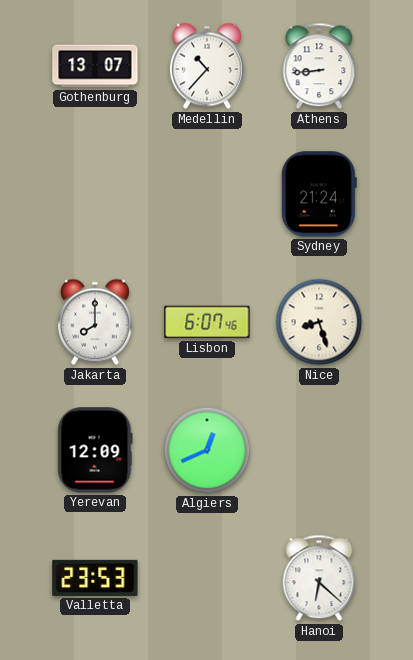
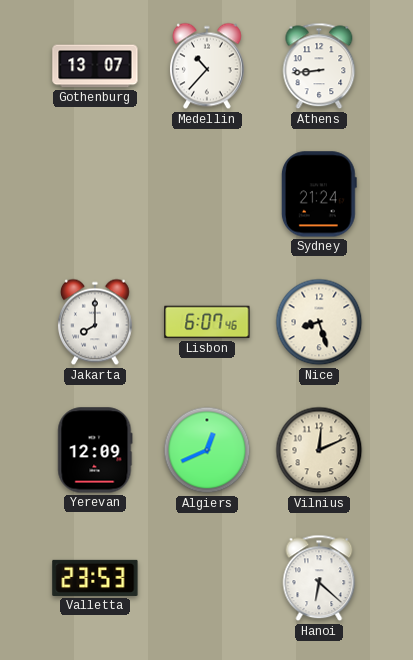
Vilnius: none -> 12:11 (319, 450)
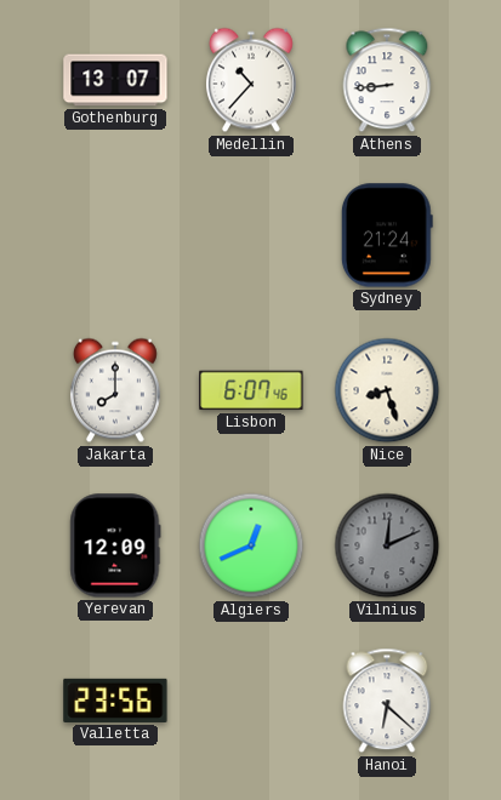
Vilnius dial: cream -> grey (387, 545)
Valletta: 23:53 -> 23:56 (115, 701)
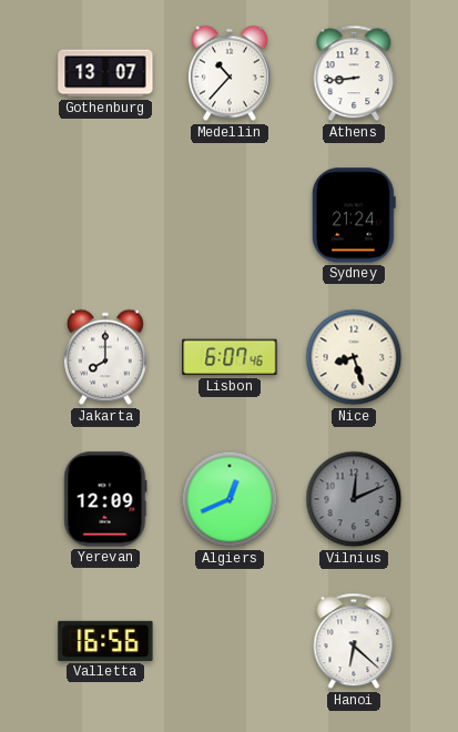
Valletta: 23:56 -> 16:56 (105, 641)
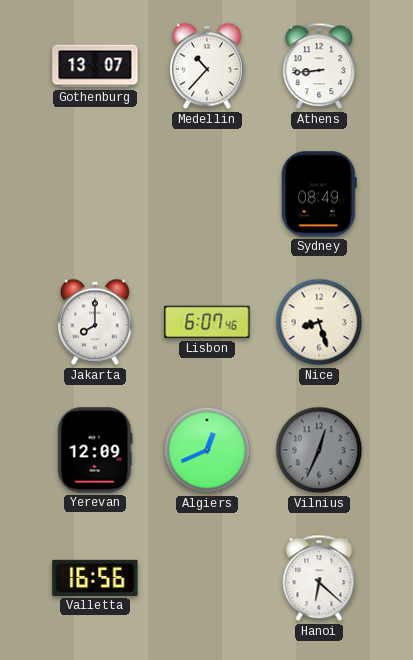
Sydney: 21:24 -> 08:49 (319, 194)
Vilnius: 12:11 -> 12:34 (319, 450)
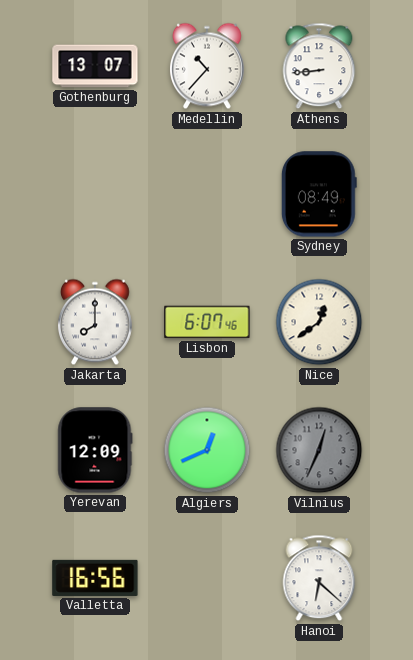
Nice: 8:27 -> 12:39 (319, 322)
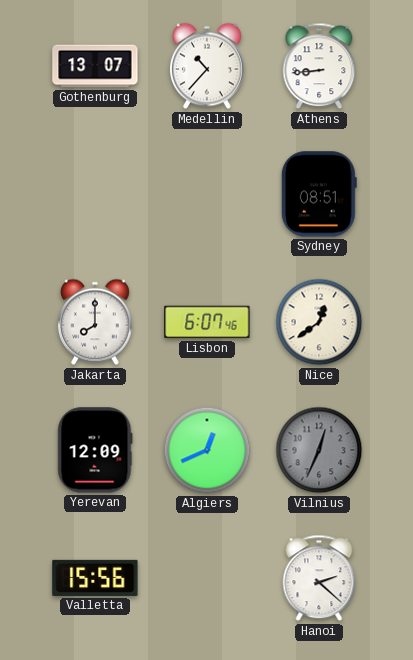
Sydney: 08:49 -> 08:51 (319, 194)
Valletta: 16:56 -> 15:56 (95, 578)
Hanoi: 6:22 -> 2:22 (319, 578)
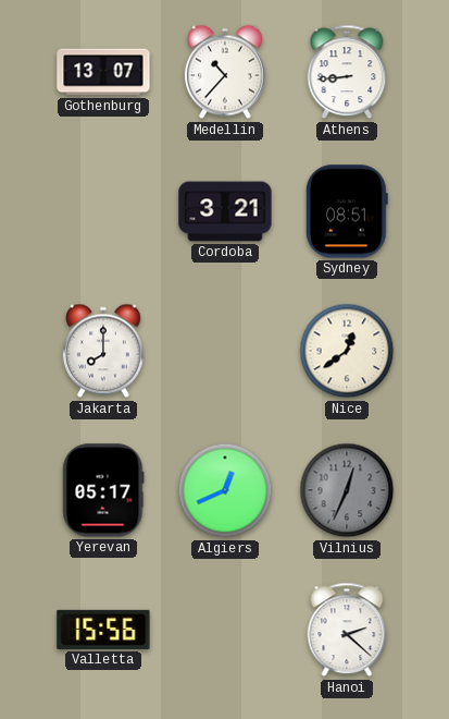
Cordoba: none -> 3:21 (225, 211)
Lisbon: 6:07 -> none (207, 322)
Yerevan: 12:09 -> 05:17 (103, 490)
